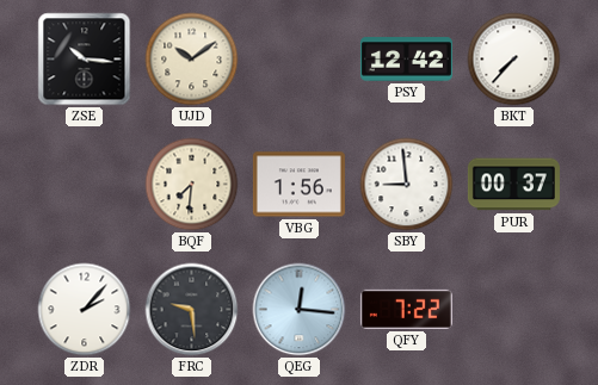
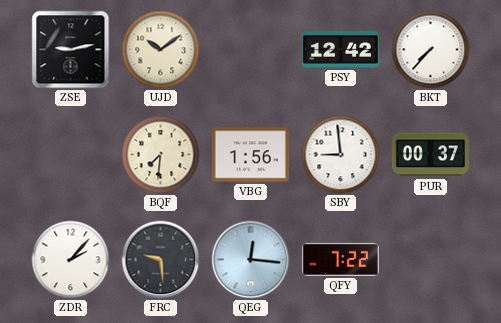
ZSE: 10:16 -> 9:13 (71, 50)
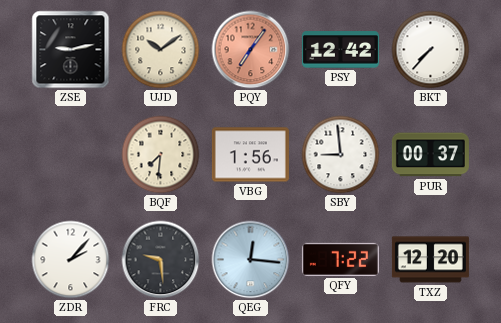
PQY: none -> 7:06 (251, 50)
TXZ: none -> 12:20 (430, 260)
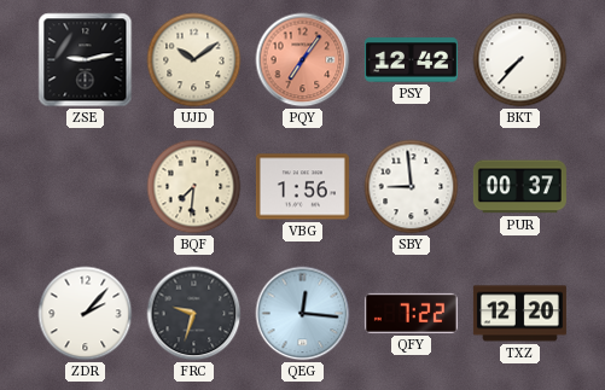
FRC: 9:29 -> 9:33 (194, 314)
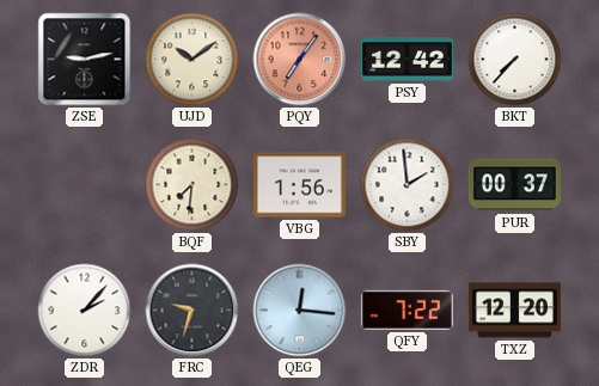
SBY: 8:59 -> 1:59 (408, 185)
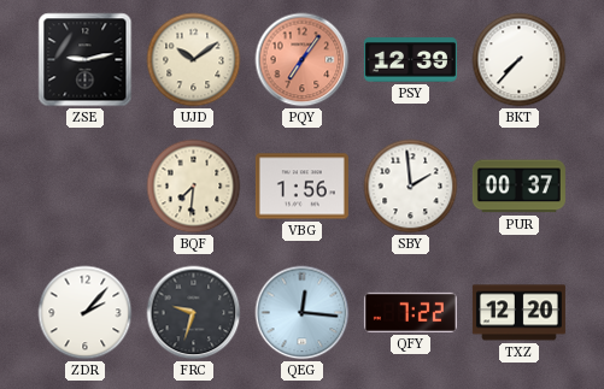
PSY: 12:42 -> 12:39 (410, 60)
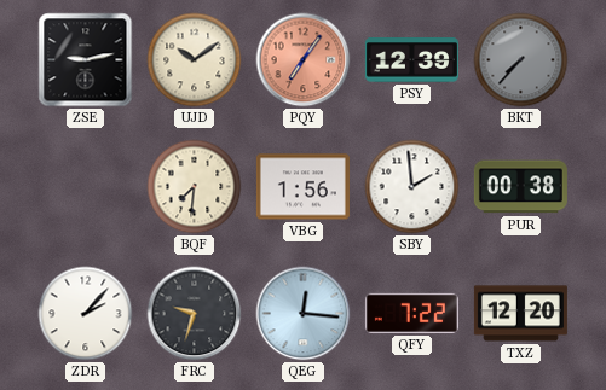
BKT dial: white -> grey (521, 60)
PUR: 00:37 -> 00:38 (520, 187)
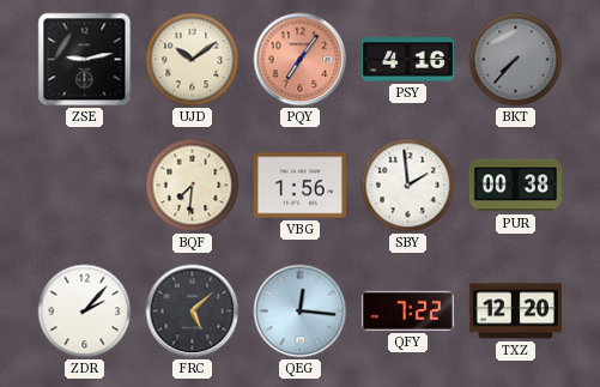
PSY: 12:39 -> 4:16 (407, 60)
FRC: 9:33 -> 5:08 (193, 312)
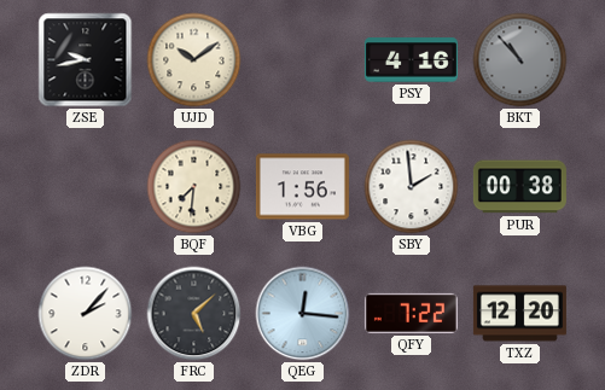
ZSE: 9:13 -> 9:43 (86, 60)
PQY: 7:06 -> none (301, 60)
BKT: 7:37 -> 10:53 (520, 60)
